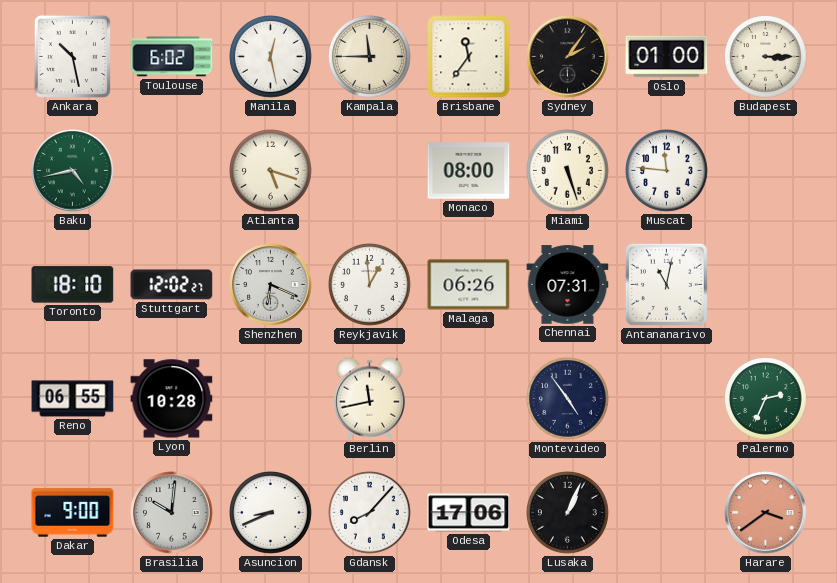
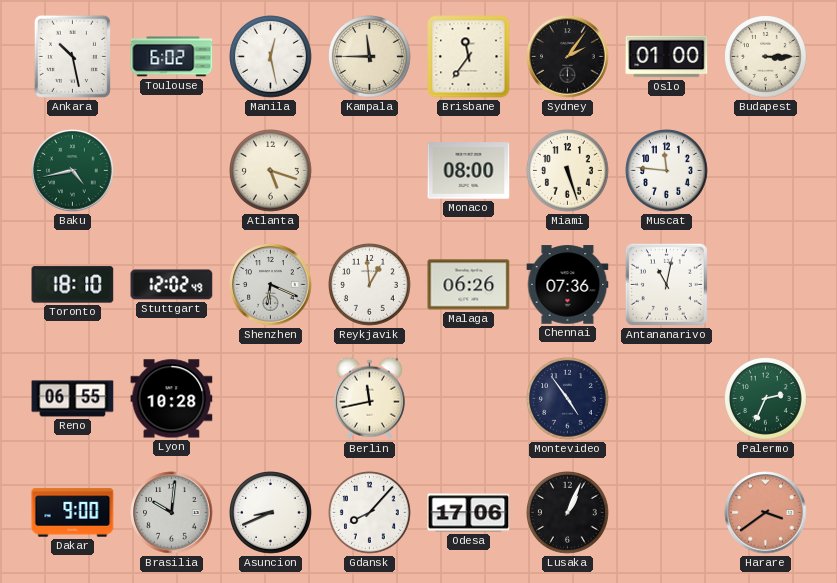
Stuttgart: 12:02:27 -> 12:02:49 (172, 285)
Chennai: 07:31 -> 07:36 (568, 285)
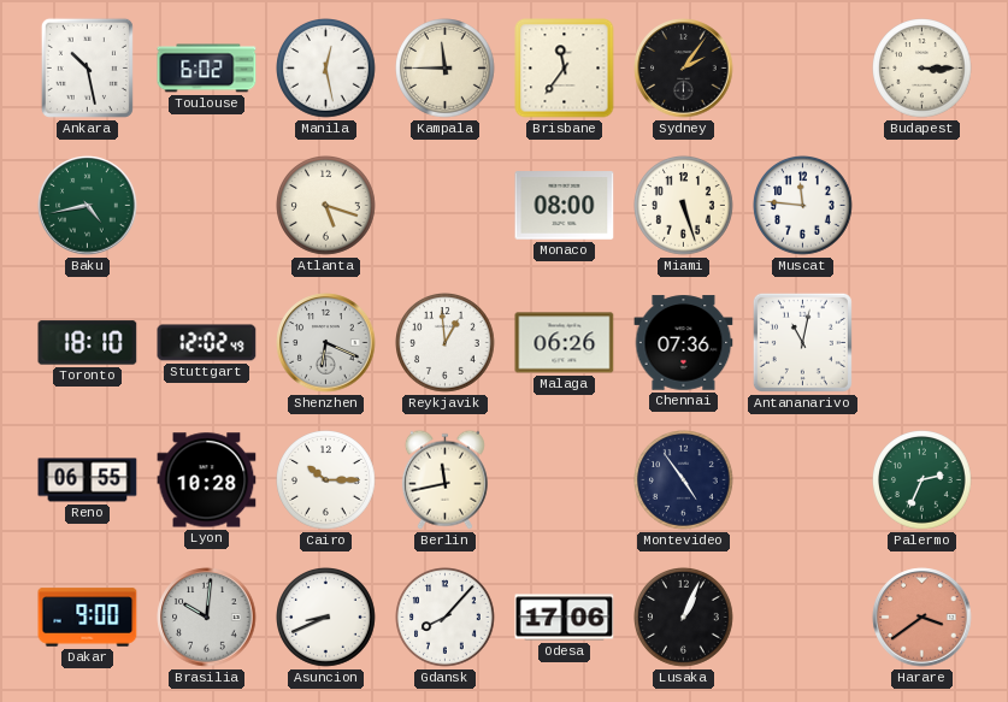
Oslo: 01:00 -> none (667, 57)
Cairo: none -> 10:15 (326, 480)
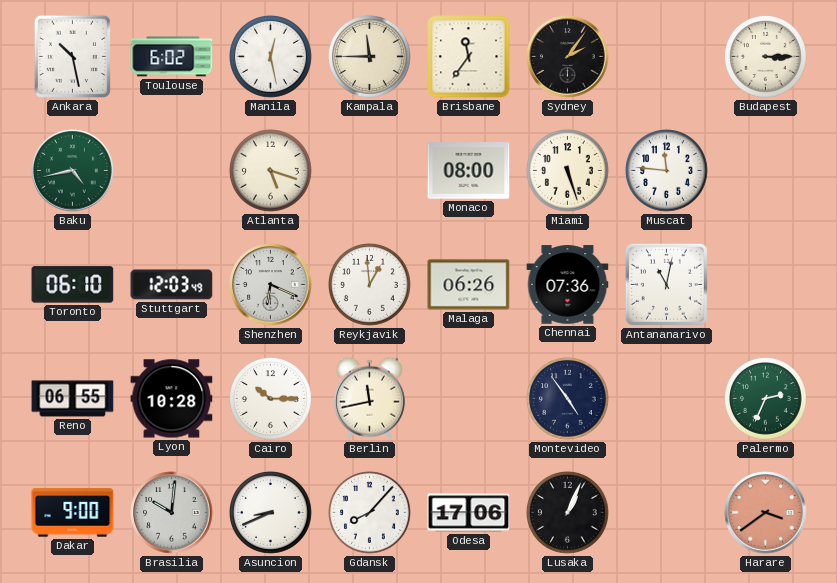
Toronto: 18:10 -> 06:10 (73, 285)
Stuttgart: 12:02 -> 12:03 (172, 285)
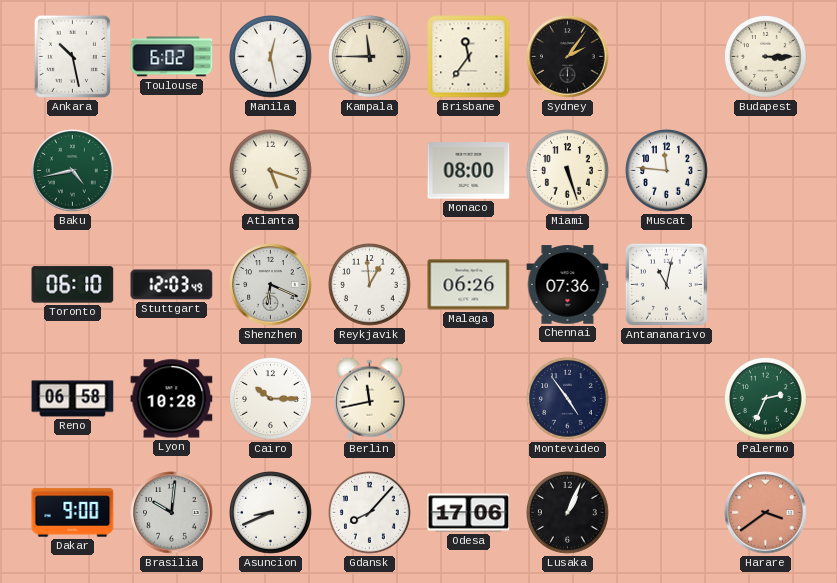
Reno: 06:55 -> 06:58 (73, 399)
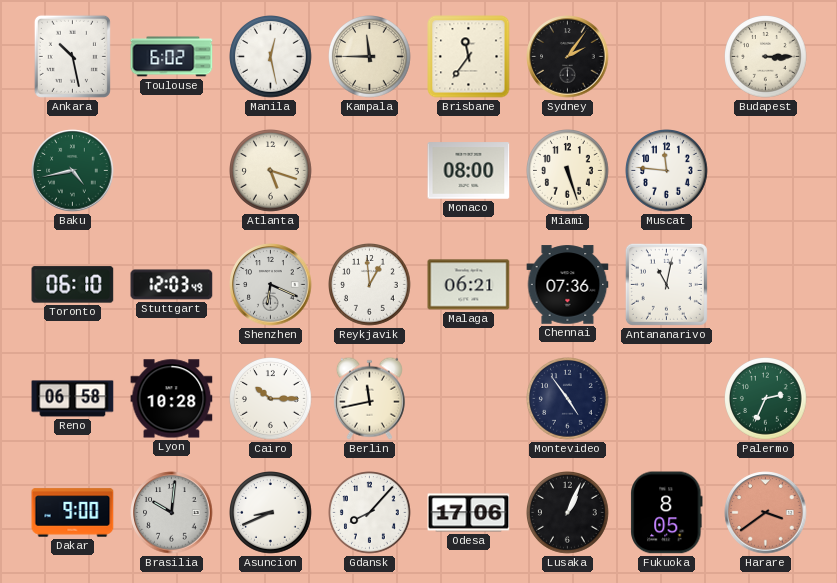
Malaga: 06:26 -> 06:21 (469, 285)
Fukuoka: none -> 8:05 (667, 513)
